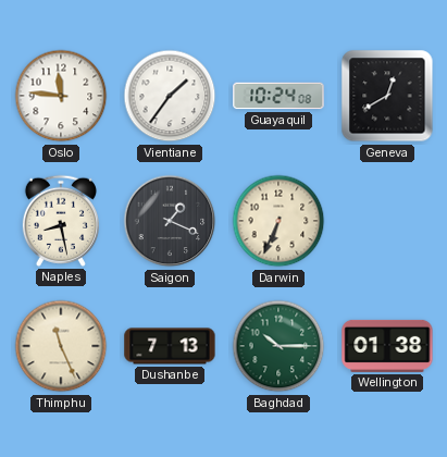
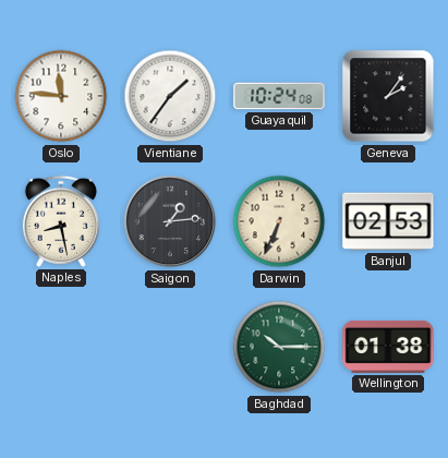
Geneva: 12:40 -> 2:06 (388, 96)
Saigon: 1:19 -> 1:14 (170, 221)
Banjul: none -> 02:53 (388, 221)
Thimphu: 11:26 -> none (61, 346)
Dushanbe: 7:13 -> none (170, 346)
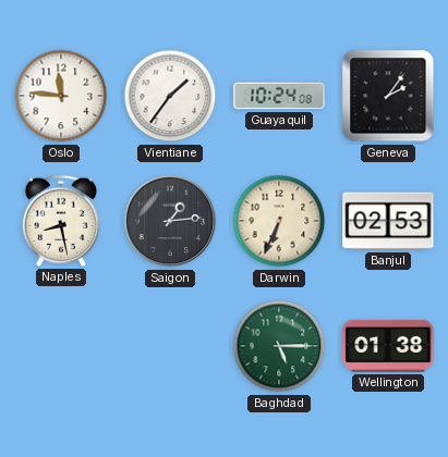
Baghdad: 10:15 -> 5:15 (279, 346)
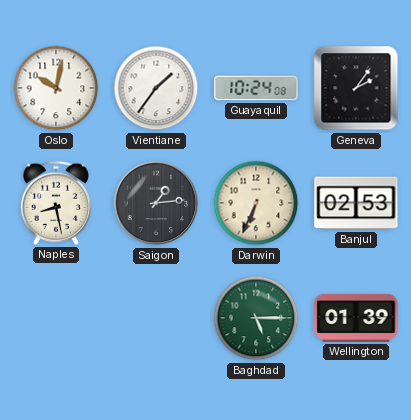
Oslo: 11:46 -> 10:02 (56, 88)
Wellington: 01:38 -> 01:39 (356, 318)
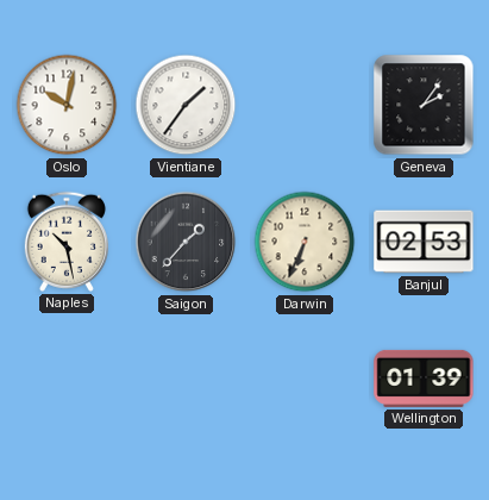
Guayaquil: 10:24 -> none (256, 88)
Naples: 8:28 -> 10:28 (67, 242)
Saigon: 1:14 -> 1:37 (186, 242)
Baghdad: 5:15 -> none (256, 318)
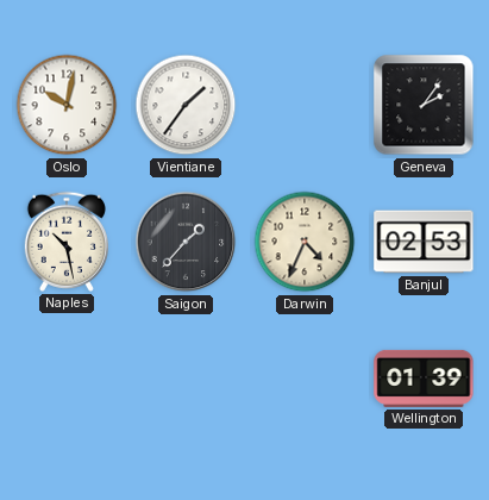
Darwin: 6:34 -> 4:34 (305, 242)
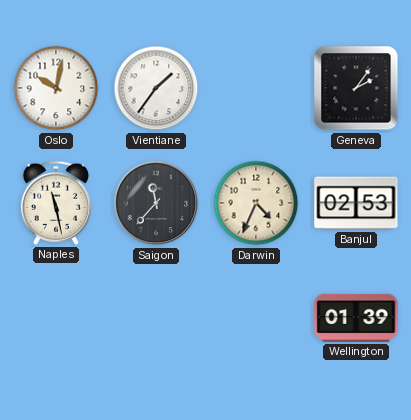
Naples: 10:28 -> 11:28 (56, 203)
Saigon: 1:37 -> 11:37 (156, 203)
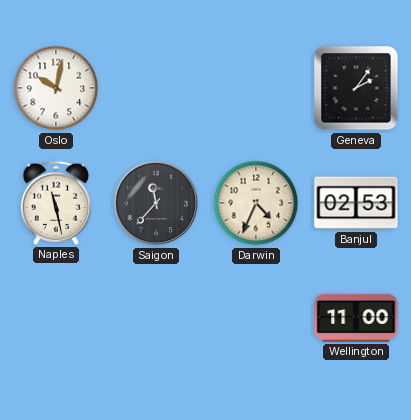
Vientiane: 1:36 -> none (156, 88)
Wellington: 01:39 -> 11:00 (356, 318)
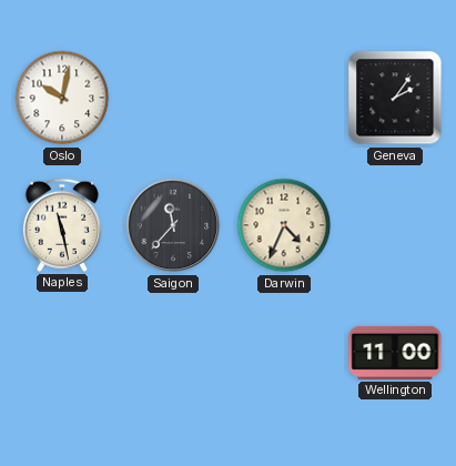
Banjul: 02:53 -> none (356, 203)
